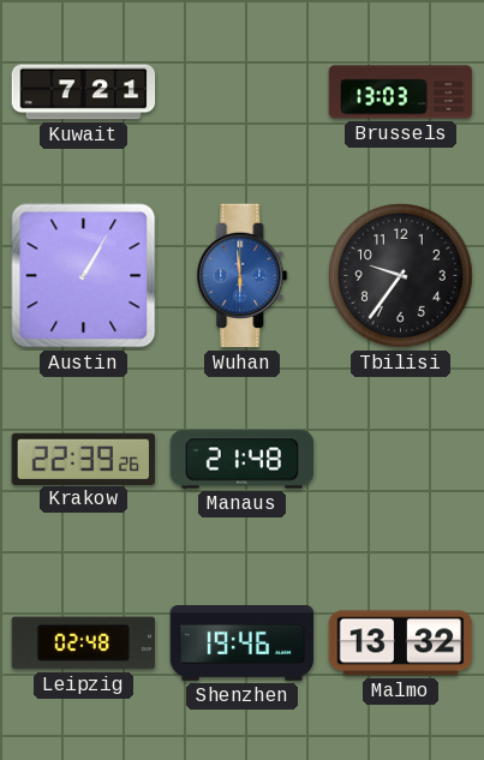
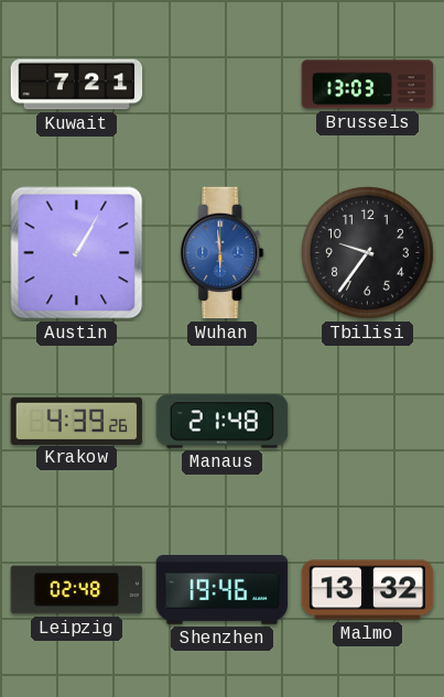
Krakow: 22:39 -> 4:39 (77, 421)
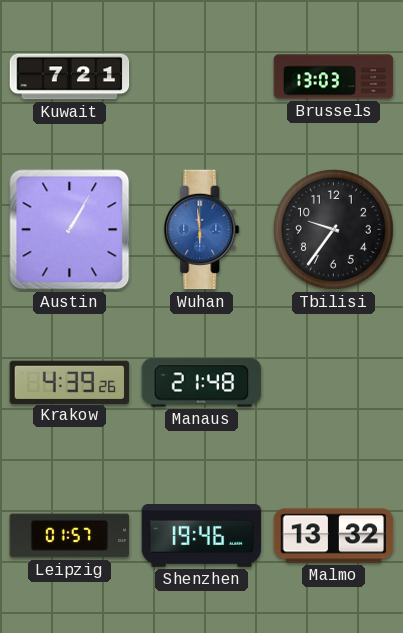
Leipzig: 02:48 -> 01:57 (70, 536)
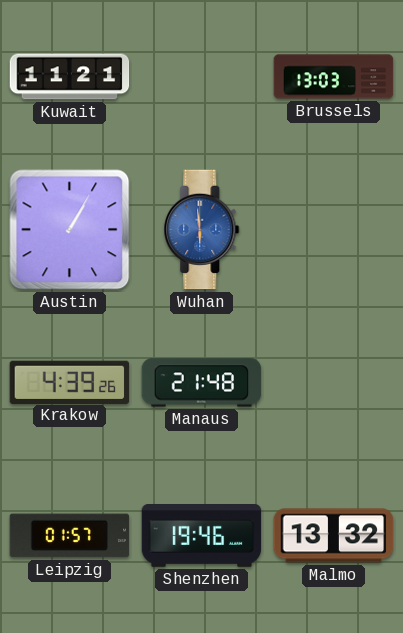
Kuwait: 7:21 -> 11:21 (70, 77)
Tbilisi: 9:36 -> none (333, 229)
